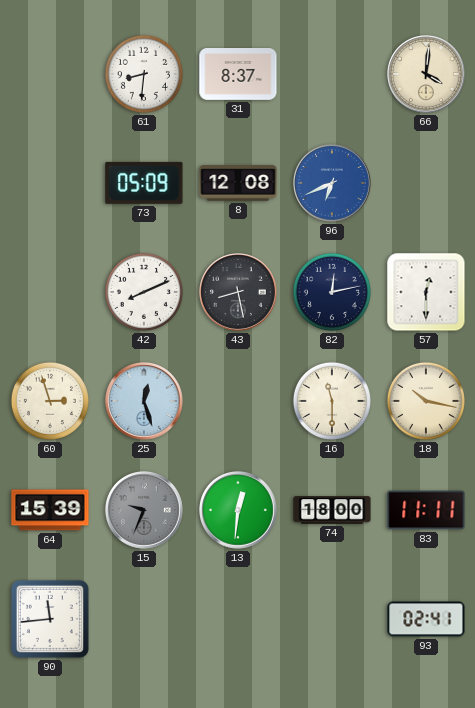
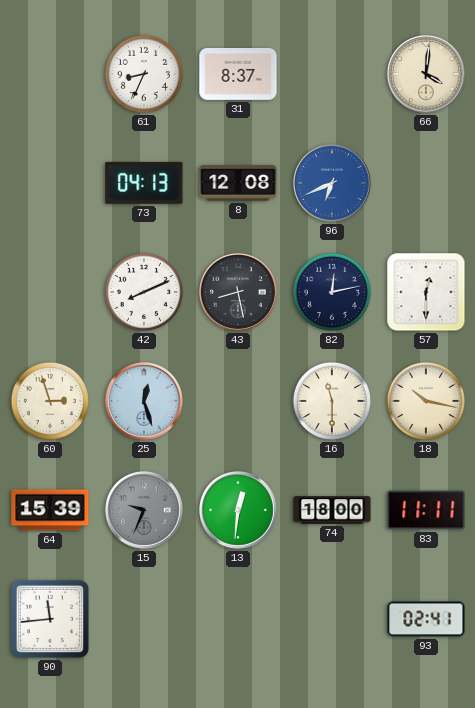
61: 8:31 -> 8:34 (144, 74)
73: 05:09 -> 04:13 (144, 183)
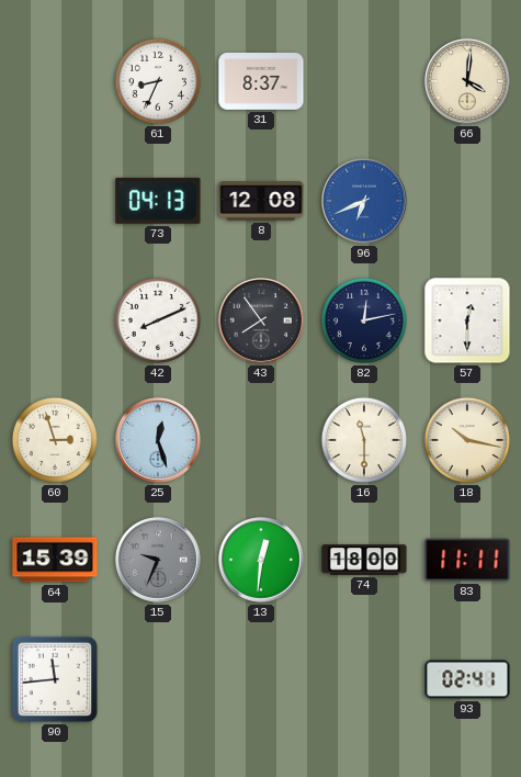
43: 8:28 -> 7:54 (262, 322)
